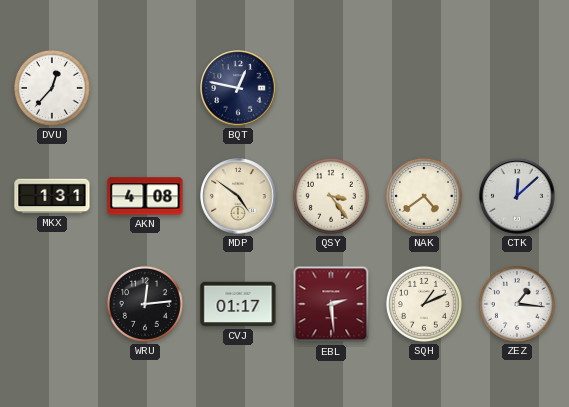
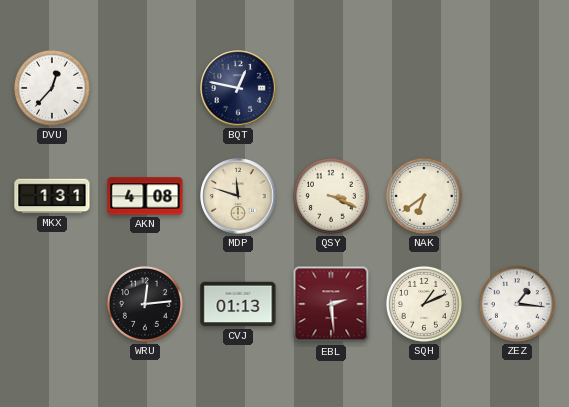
MDP: 4:51 -> 11:48 (238, 196)
QSY: 3:24 -> 3:19 (331, 196)
NAK: 4:39 -> 6:39 (424, 196)
CTK: 12:08 -> none (517, 196)
CVJ: 01:17 -> 01:13 (238, 304)
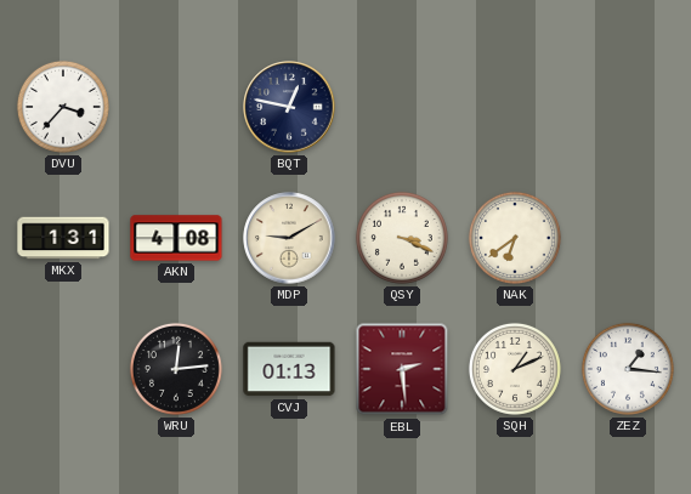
DVU: 12:37 -> 3:37 (63, 107)
MDP: 11:48 -> 9:10 (289, 238)
